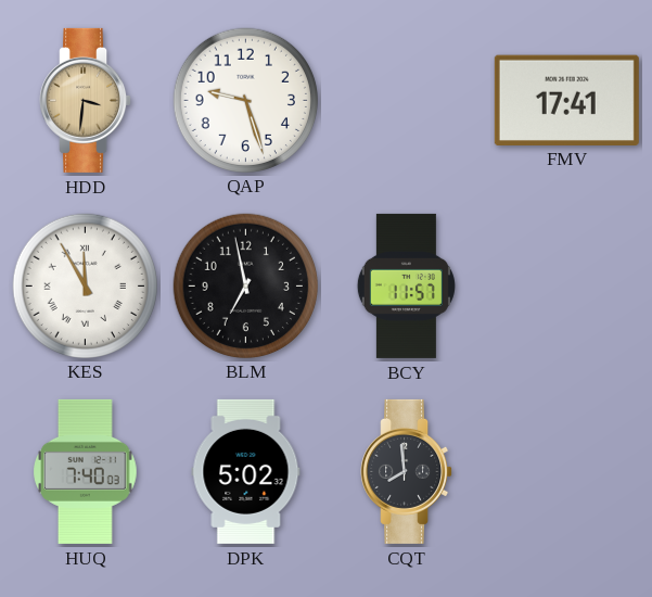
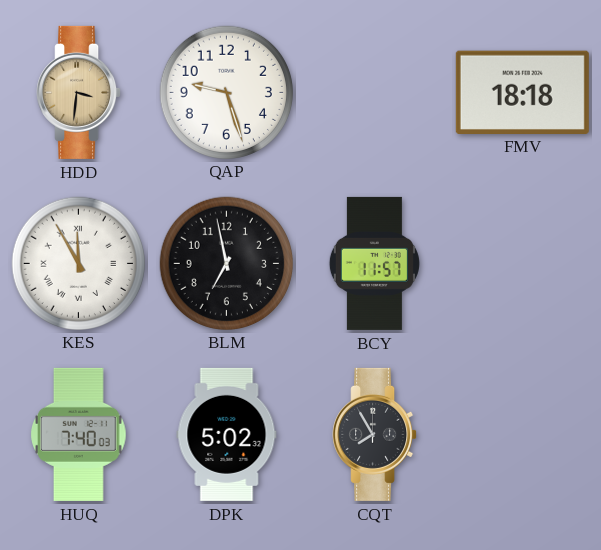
FMV: 17:41 -> 18:18 (522, 92)
CQT: 7:59 -> 7:55 (375, 434)
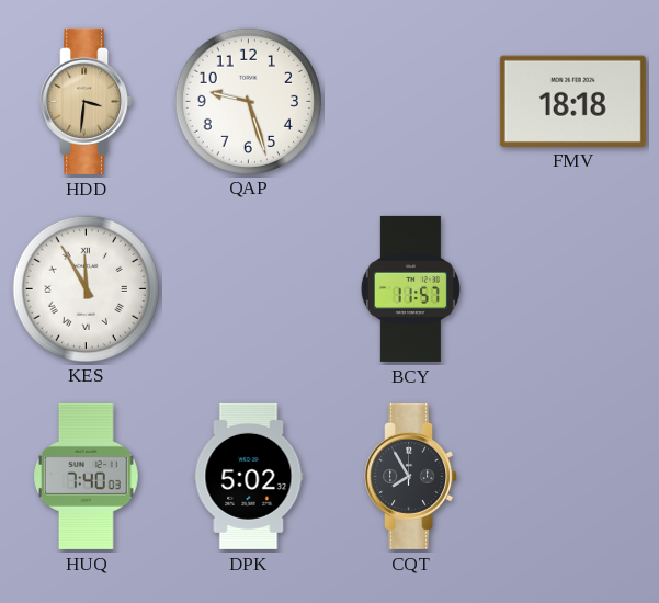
BLM: 6:58 -> none (226, 263)
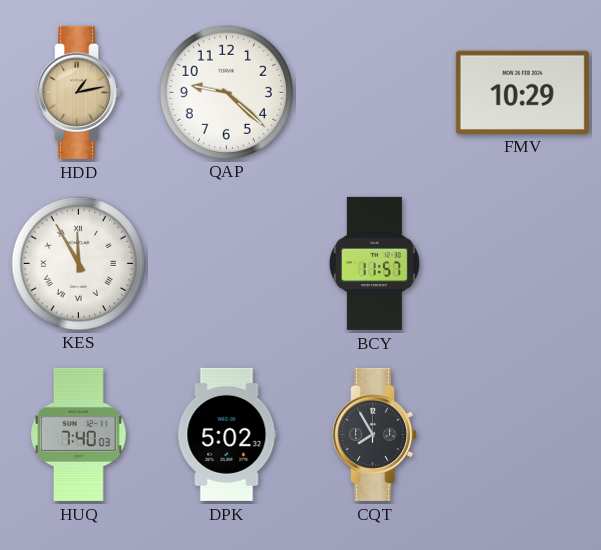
HDD: 3:31 -> 1:13 (79, 92)
QAP: 9:27 -> 9:22 (226, 92)
FMV: 18:18 -> 10:29 (522, 92)
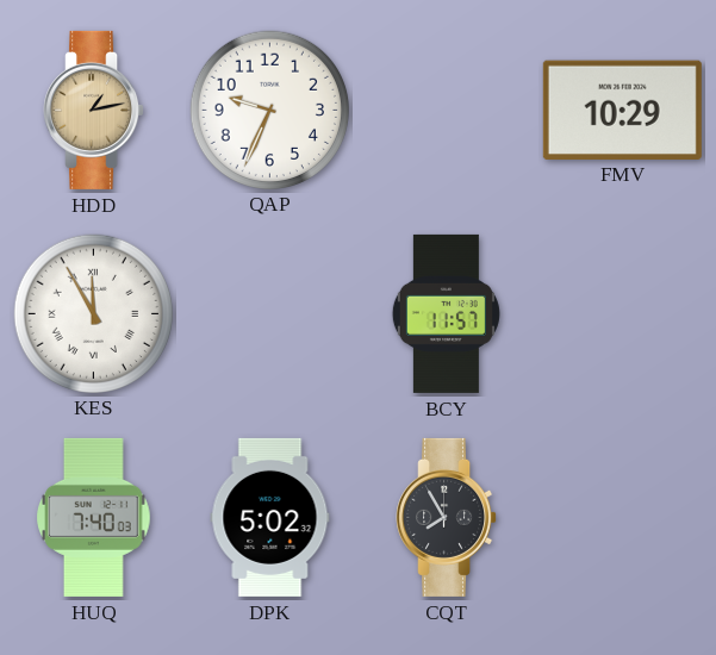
QAP: 9:22 -> 9:34 (269, 110)
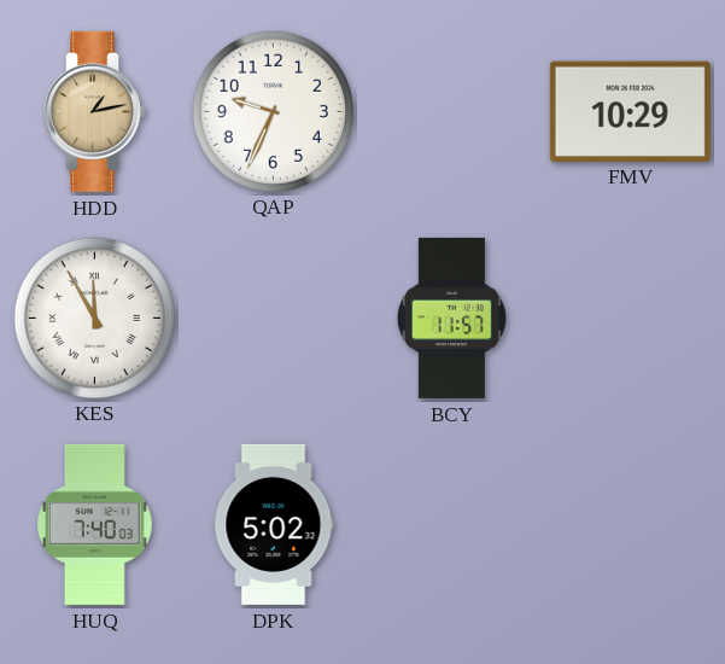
CQT: 7:55 -> none (447, 517)
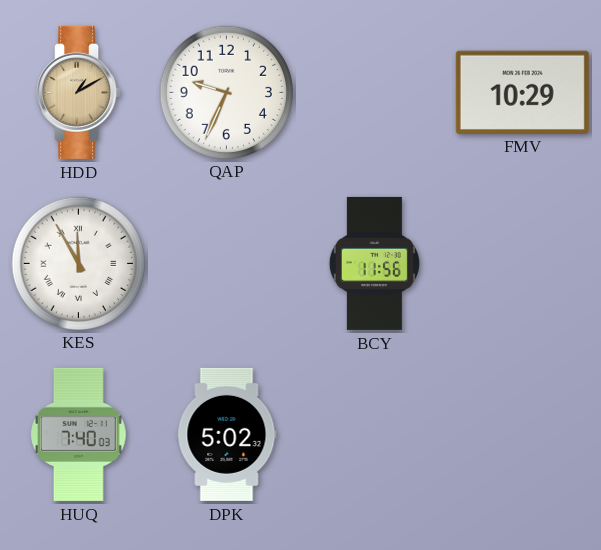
HDD: 1:13 -> 1:10 (79, 92)
BCY: 11:57 -> 11:56 (374, 263)
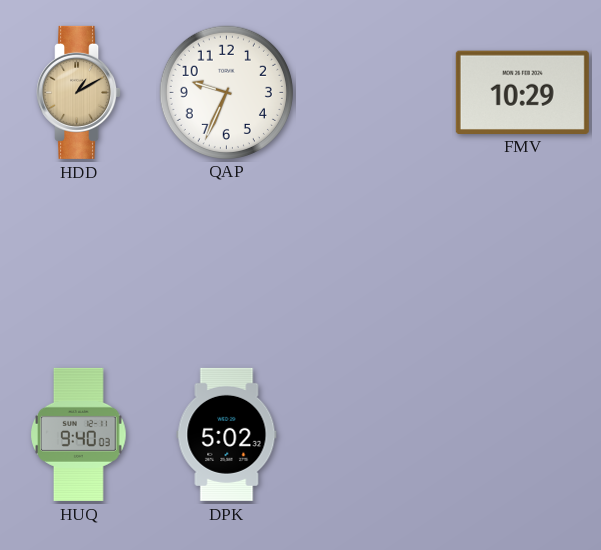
KES: 11:55 -> none (78, 263)
BCY: 11:56 -> none (374, 263)
HUQ: 7:40 -> 9:40 (79, 434)
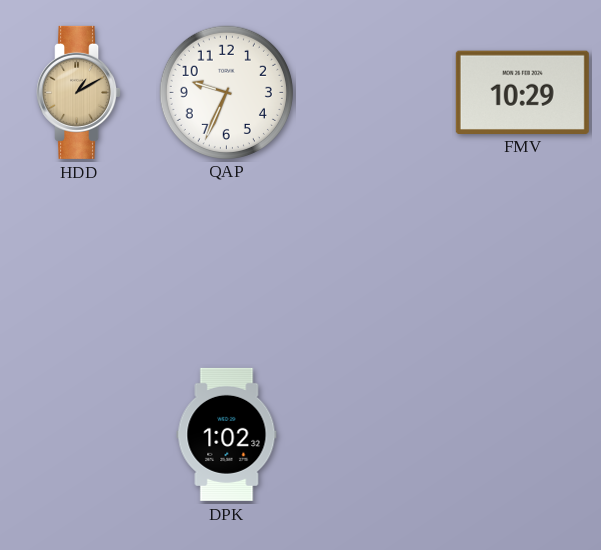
HUQ: 9:40 -> none (79, 434)
DPK: 5:02 -> 1:02 (227, 434)
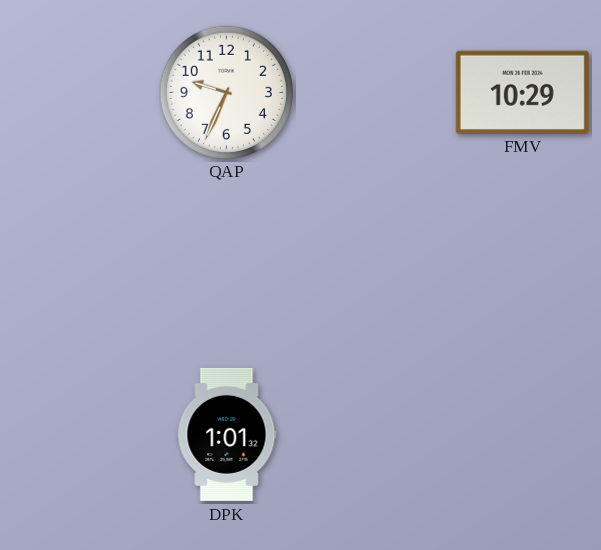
HDD: 1:10 -> none (79, 92)
DPK: 1:02 -> 1:01 (227, 434)
